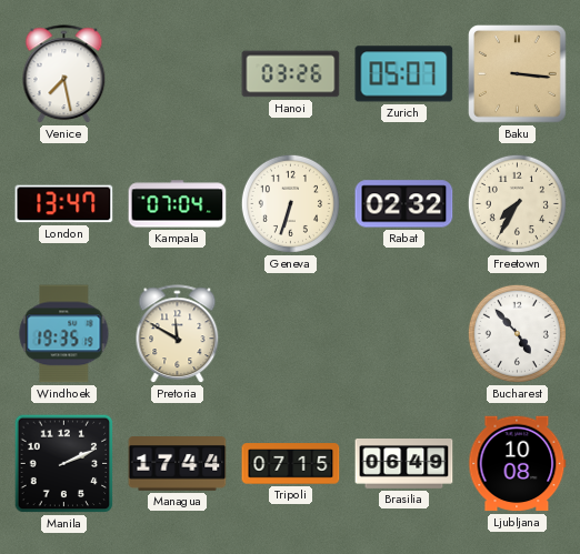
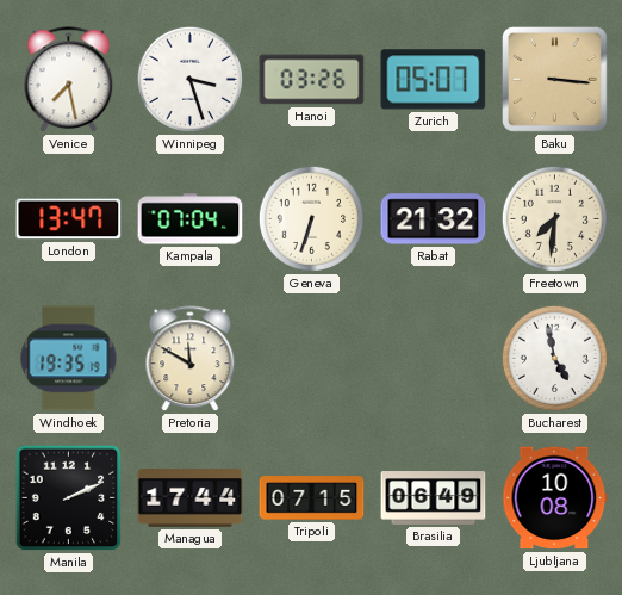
Winnipeg: none -> 3:27 (189, 79)
Rabat: 02:32 -> 21:32 (434, 219)
Freetown: 7:35 -> 7:31 (554, 218)
Bucharest: 4:53 -> 4:58 (554, 358)
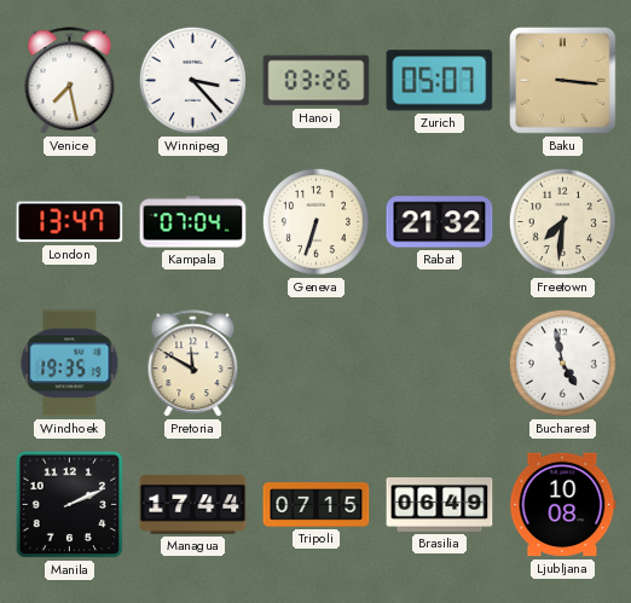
Winnipeg: 3:27 -> 3:23 (192, 80)
